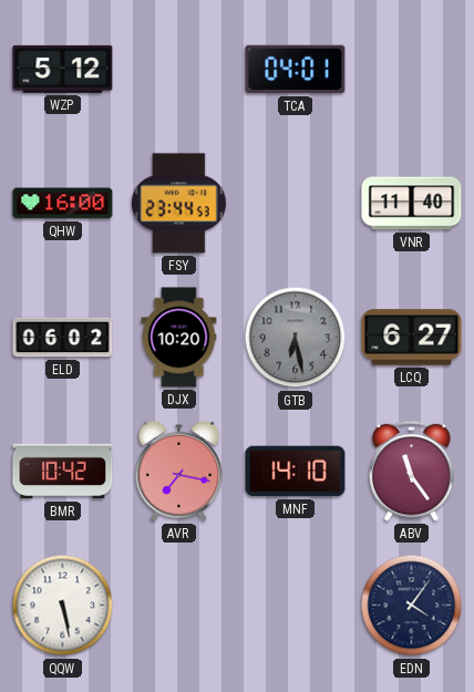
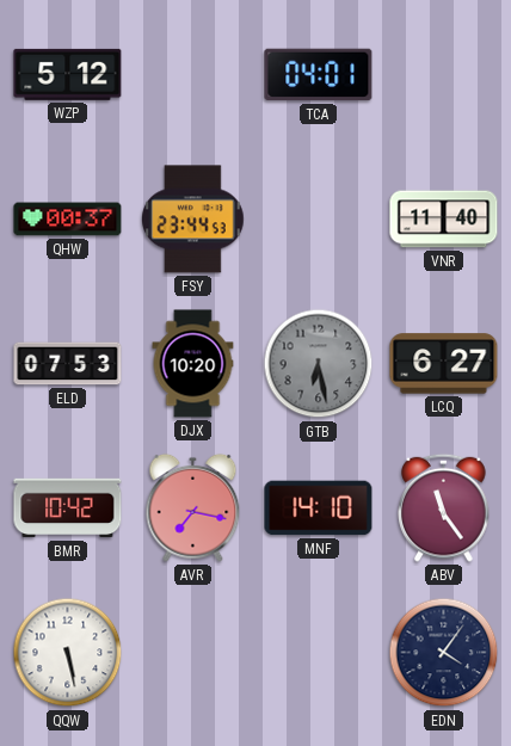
QHW: 16:00 -> 00:37 (68, 220)
ELD: 06:02 -> 07:53 (68, 364)
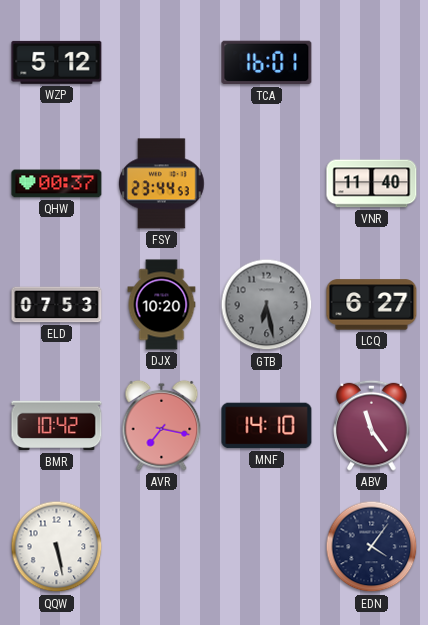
TCA: 04:01 -> 16:01 (267, 63)
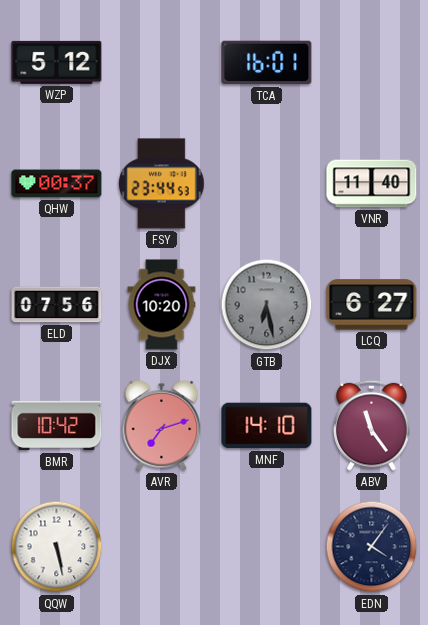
ELD: 07:53 -> 07:56 (57, 305)
AVR: 7:17 -> 7:12 (162, 425)
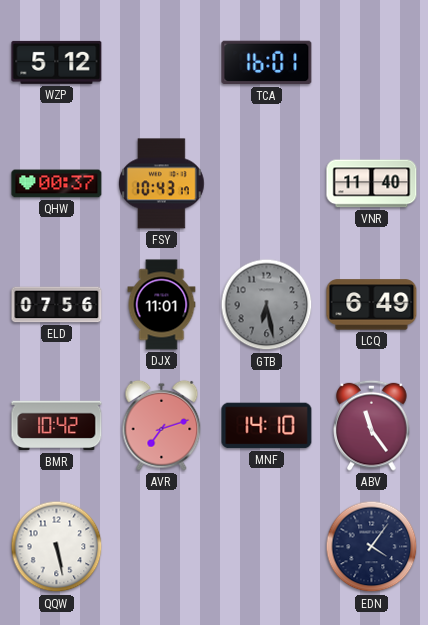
FSY: 23:44 -> 10:43 (162, 184)
DJX: 10:20 -> 11:01 (162, 305)
LCQ: 6:27 -> 6:49 (372, 305)
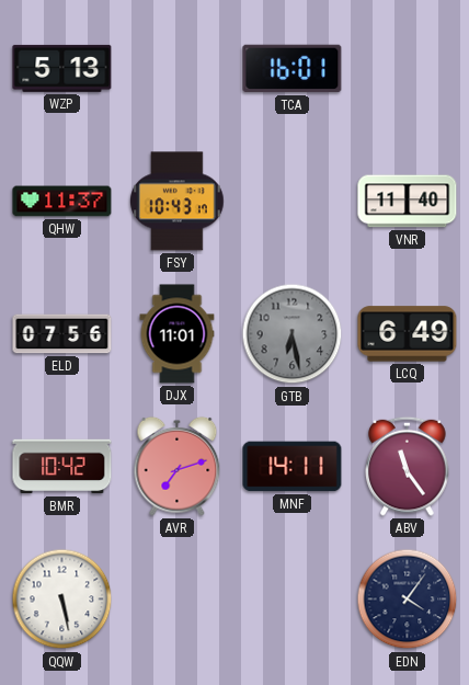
WZP: 5:12 -> 5:13 (62, 68)
QHW: 00:37 -> 11:37 (62, 202)
MNF: 14:10 -> 14:11 (293, 467)
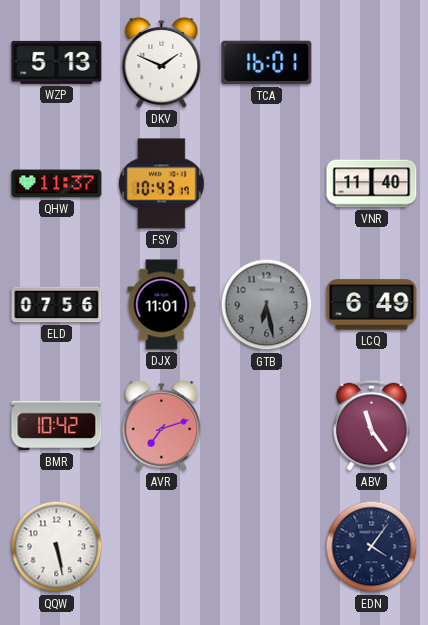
DKV: none -> 1:49 (162, 62)
MNF: 14:11 -> none (293, 467)
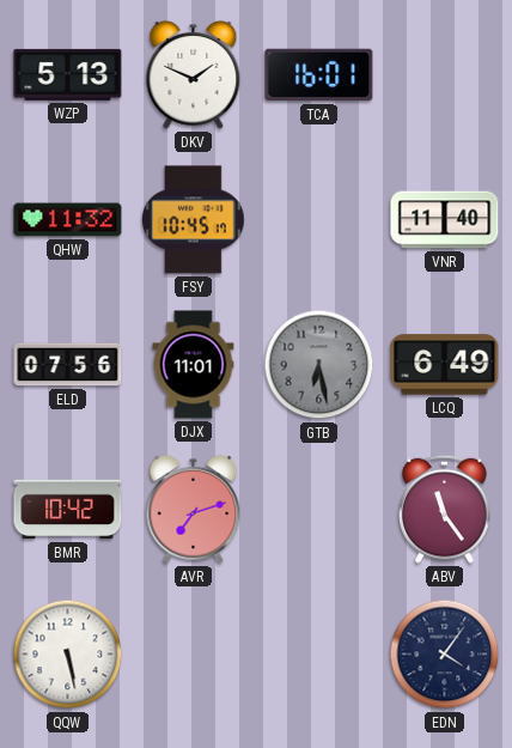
QHW: 11:37 -> 11:32 (68, 220)
FSY: 10:43 -> 10:45 (194, 220)
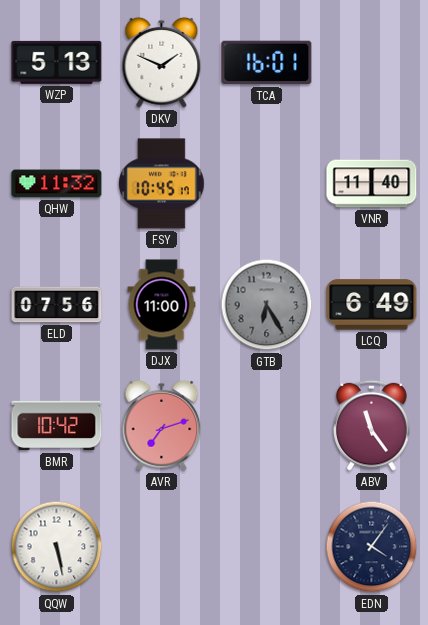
DJX: 11:01 -> 11:00 (162, 305)
GTB: 6:28 -> 6:25 (267, 305)
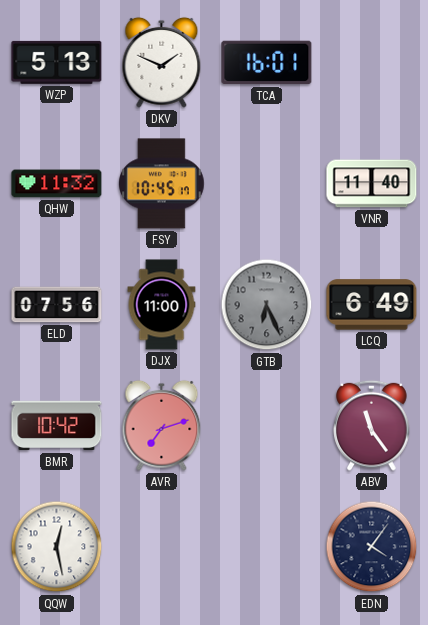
GTB: 6:25 -> 6:26 (267, 305)
QQW: 5:28 -> 12:28 (57, 547)
